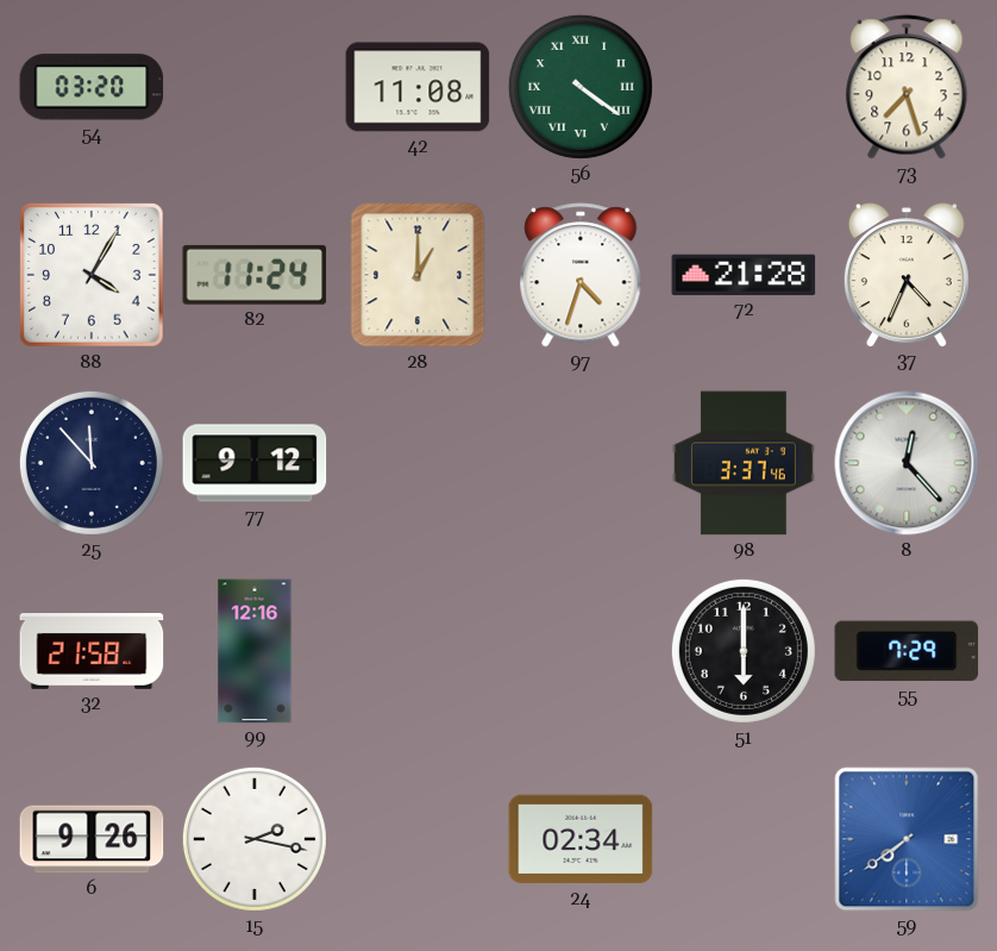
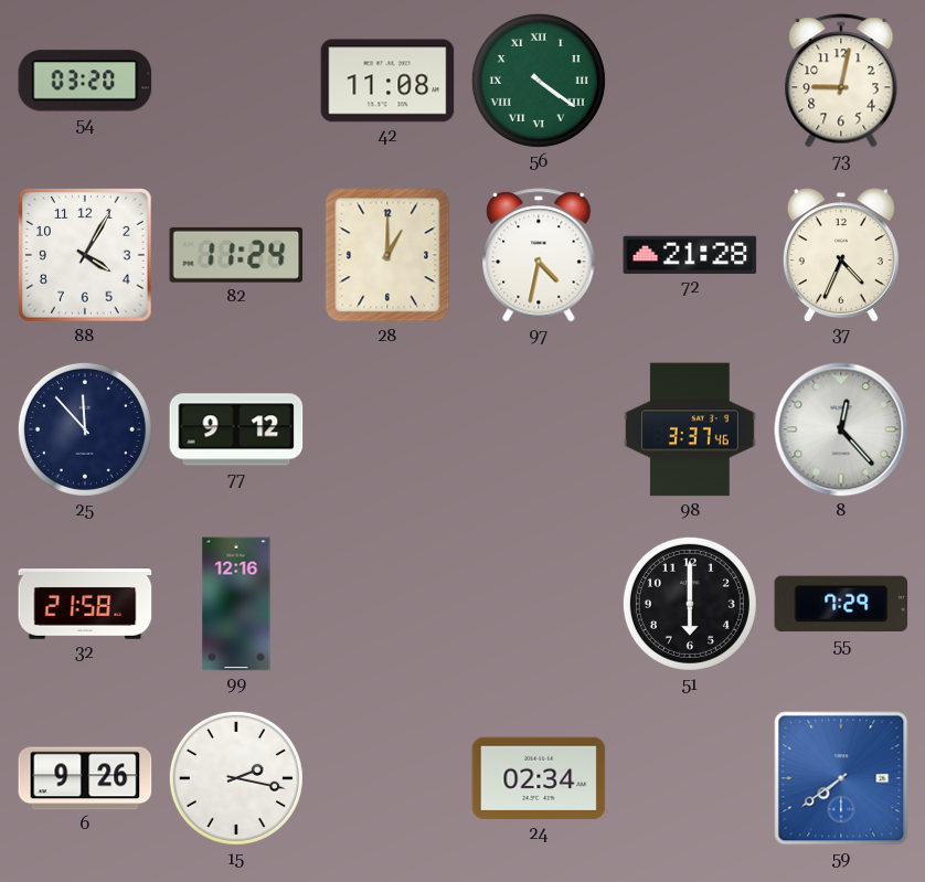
73: 7:27 -> 9:02 (841, 81)
97: 4:33 -> 4:32 (539, 255)
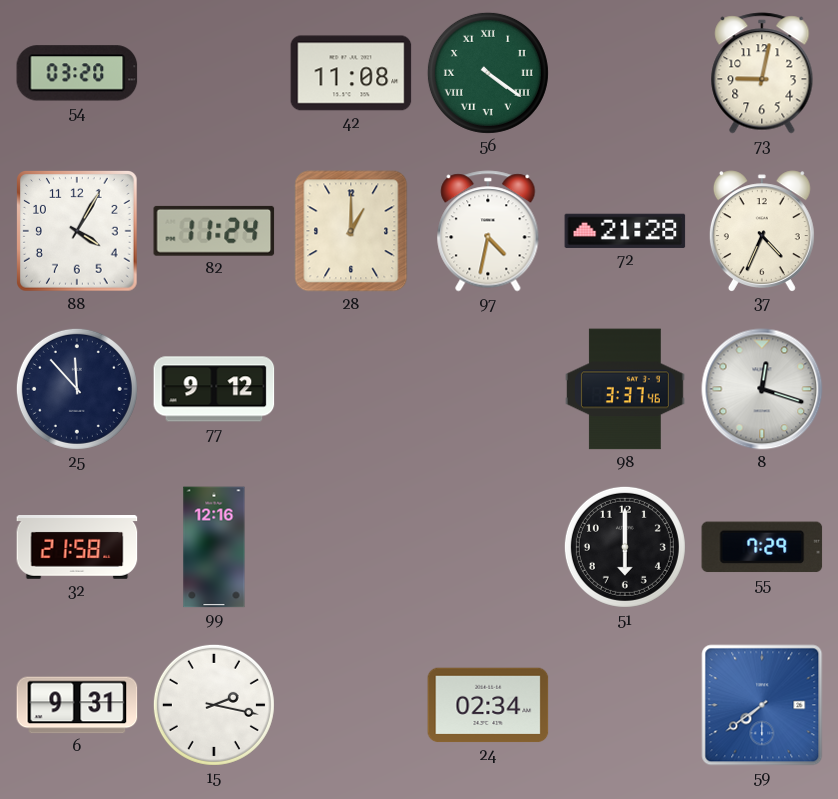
8: 12:23 -> 12:18 (762, 389)
6: 9:26 -> 9:31 (77, 705)
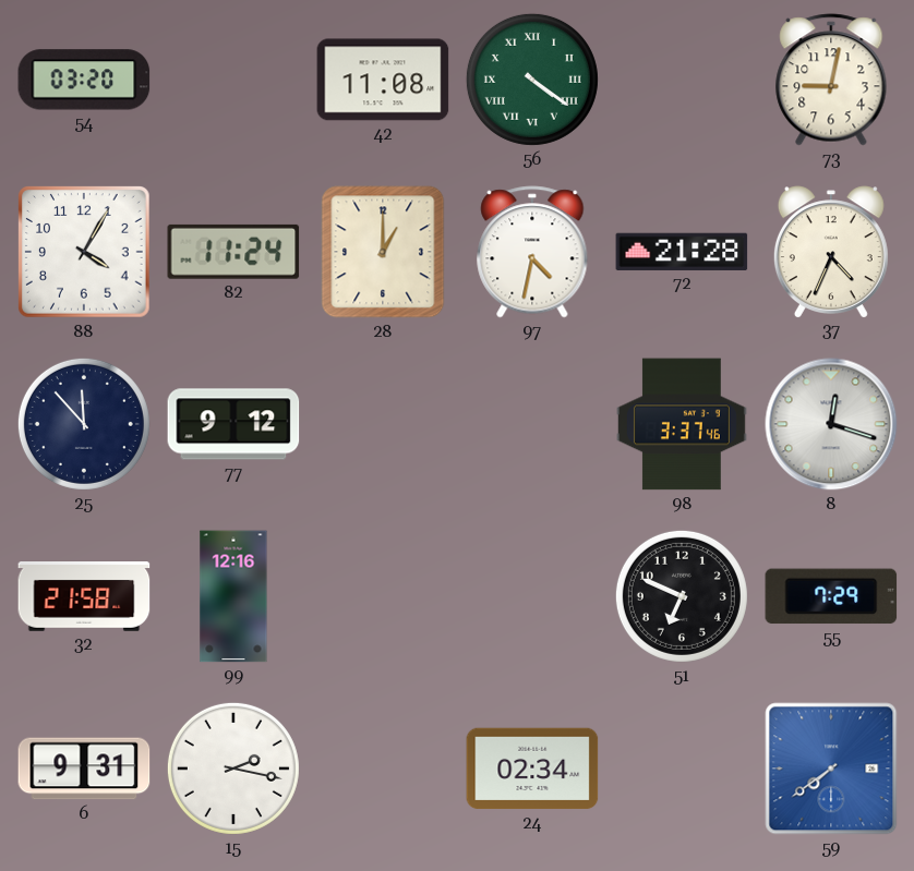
51: 6:00 -> 6:49 (682, 596)
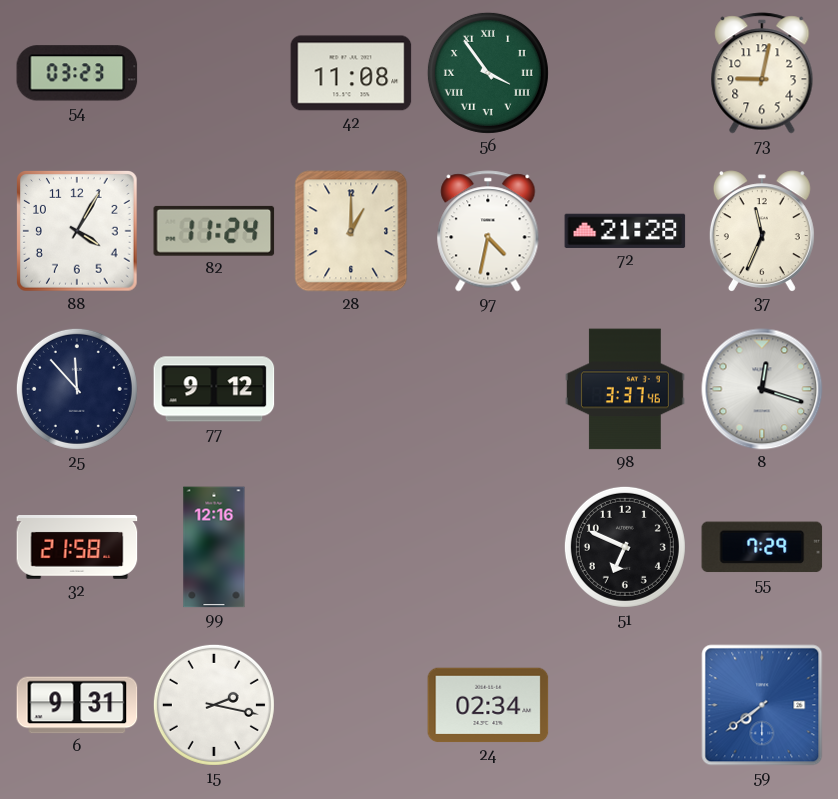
54: 03:20 -> 03:23 (77, 73)
56: 4:21 -> 3:54 (488, 73)
37: 4:34 -> 11:34 (762, 231)
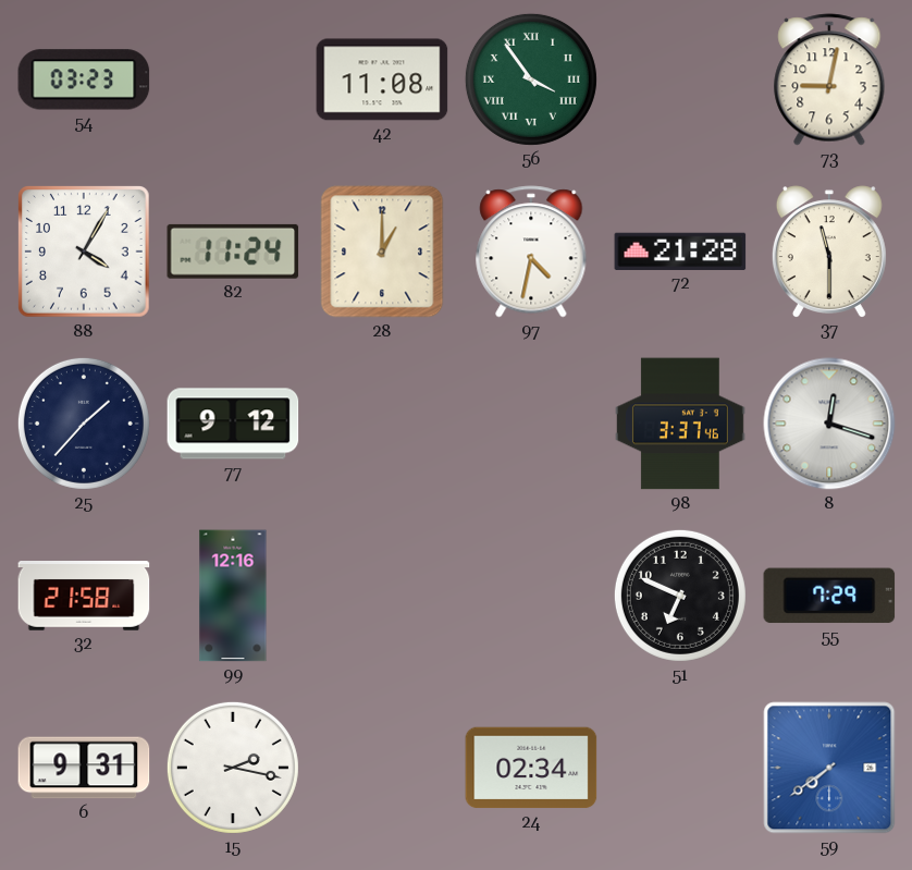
37: 11:34 -> 11:30 (829, 252)
25: 11:53 -> 1:37 (84, 424)
